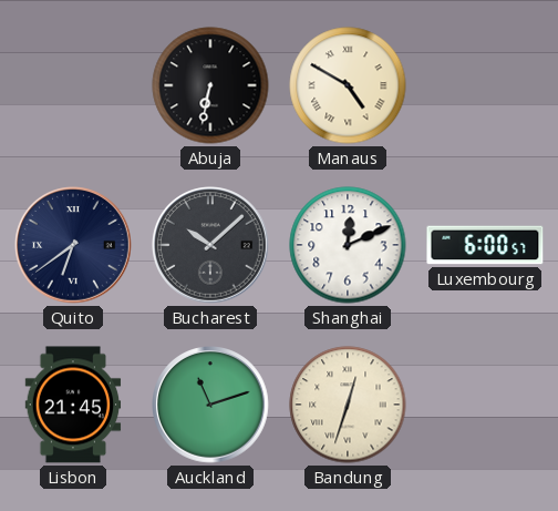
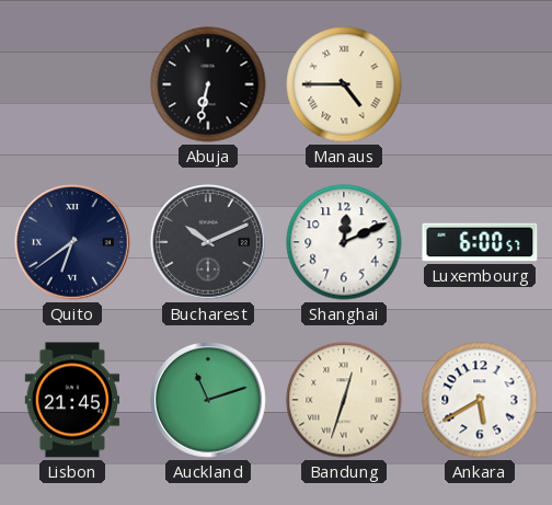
Manaus: 4:50 -> 4:45 (344, 84)
Bucharest: 10:08 -> 10:11 (209, 243)
Ankara: none -> 5:40 (480, 400)
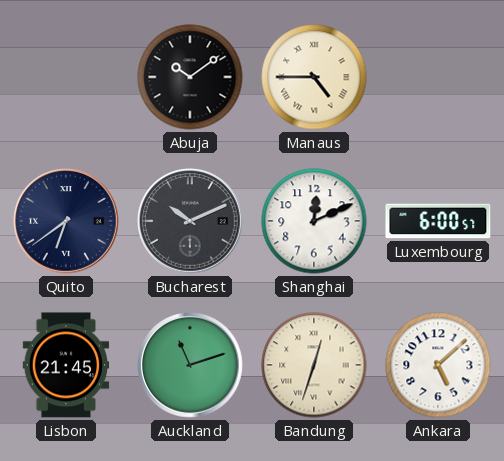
Abuja: 6:32 -> 10:09 (190, 77)
Ankara: 5:40 -> 5:08 (438, 365)
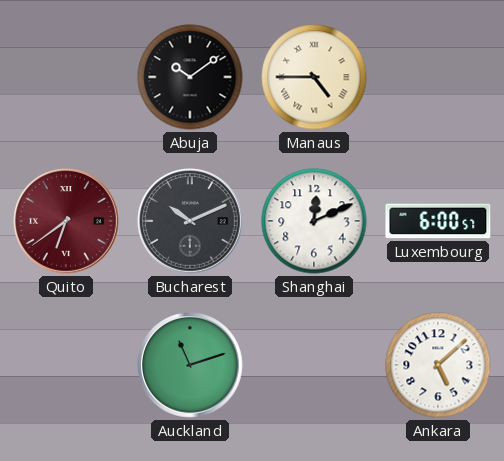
Quito dial: navy -> burgundy (67, 222)
Lisbon: 21:45 -> none (66, 365)
Bandung: 12:33 -> none (314, 365)
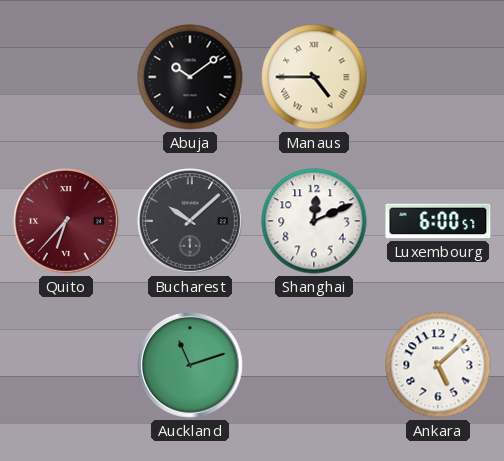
Quito: 6:39 -> 6:37 (67, 222)
Bucharest: 10:11 -> 10:08 (191, 222)
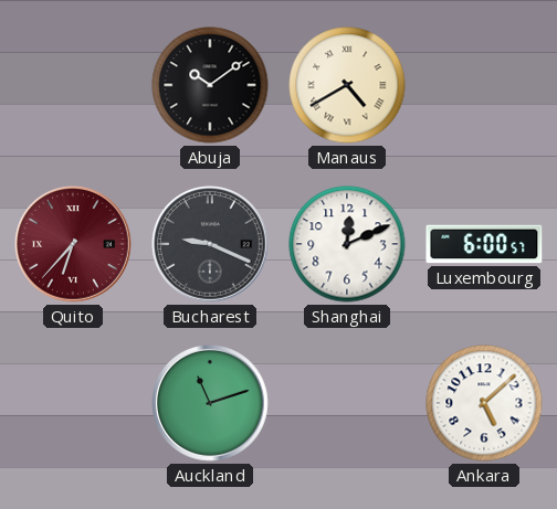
Manaus: 4:45 -> 4:40 (347, 85)
Bucharest: 10:08 -> 9:19 (211, 245)
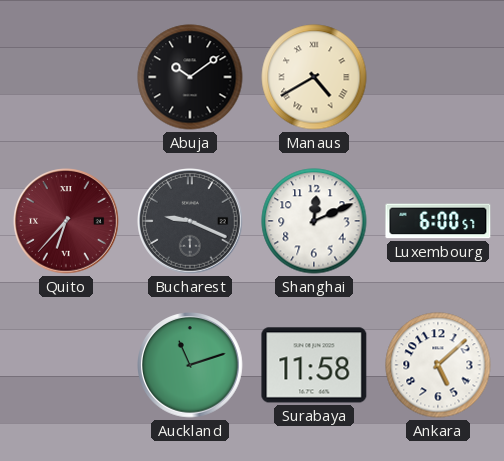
Surabaya: none -> 11:58 (314, 365)
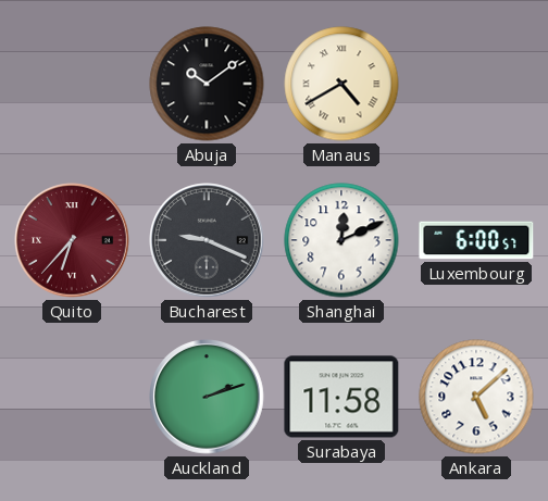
Auckland: 11:12 -> 2:12 (208, 398)
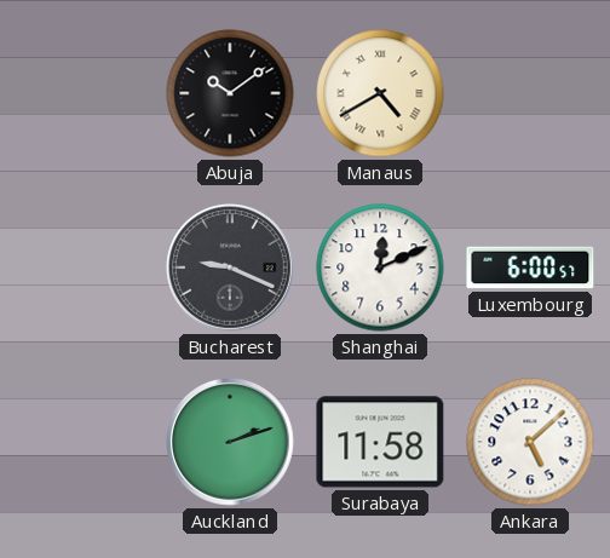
Quito: 6:37 -> none (73, 241)
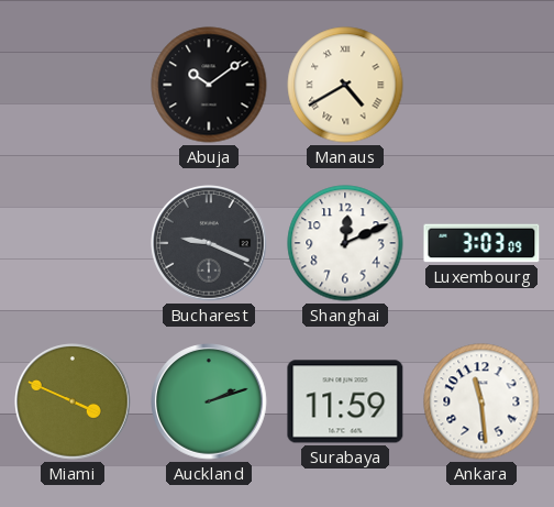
Luxembourg: 6:00 -> 3:03 (481, 243)
Miami: none -> 3:49 (74, 403)
Surabaya: 11:58 -> 11:59 (345, 401)
Ankara: 5:08 -> 11:29 (481, 401)
